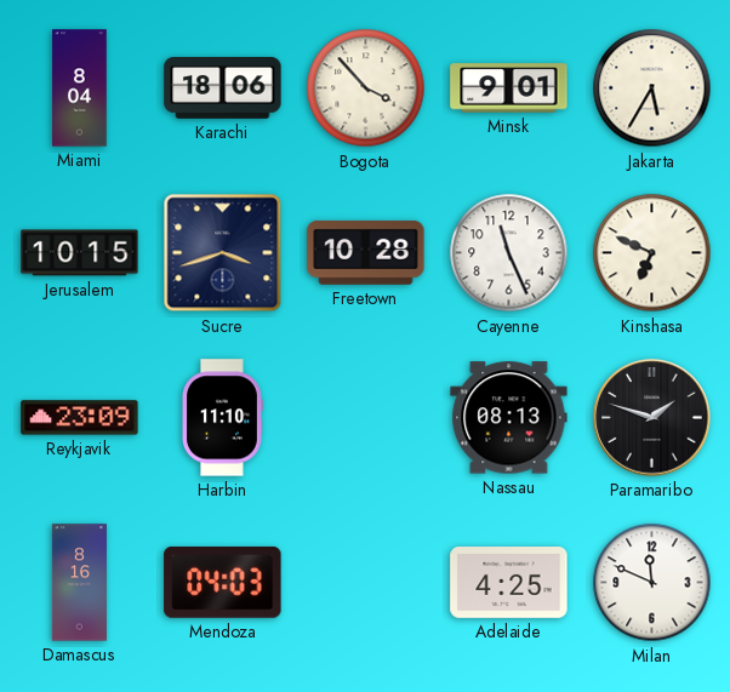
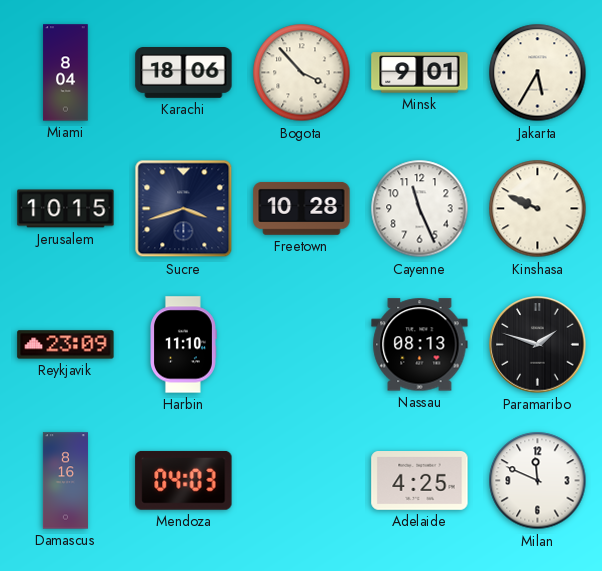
Kinshasa: 6:49 -> 9:49 (538, 209)
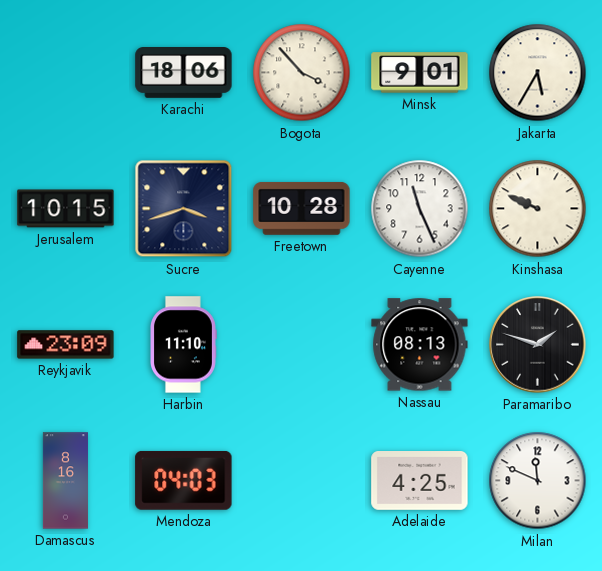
Miami: 8:04 -> none (66, 73)
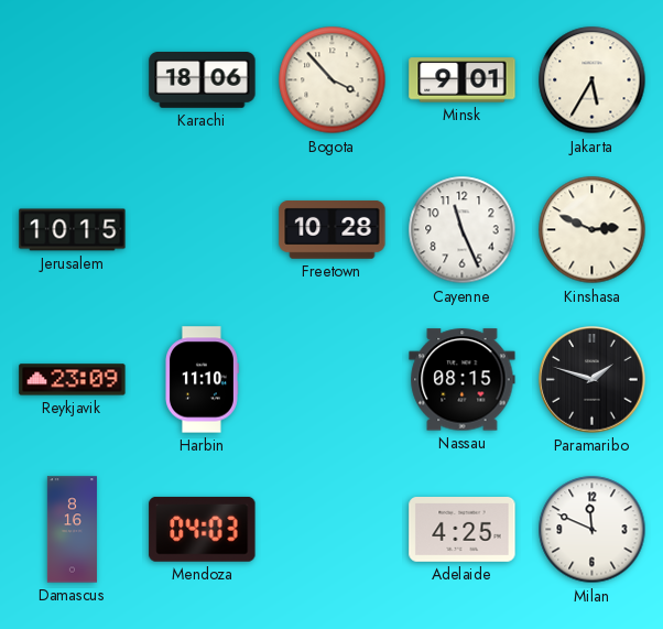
Sucre: 3:42 -> none (184, 209)
Kinshasa: 9:49 -> 2:49 (593, 230)
Nassau: 08:13 -> 08:15 (463, 380)
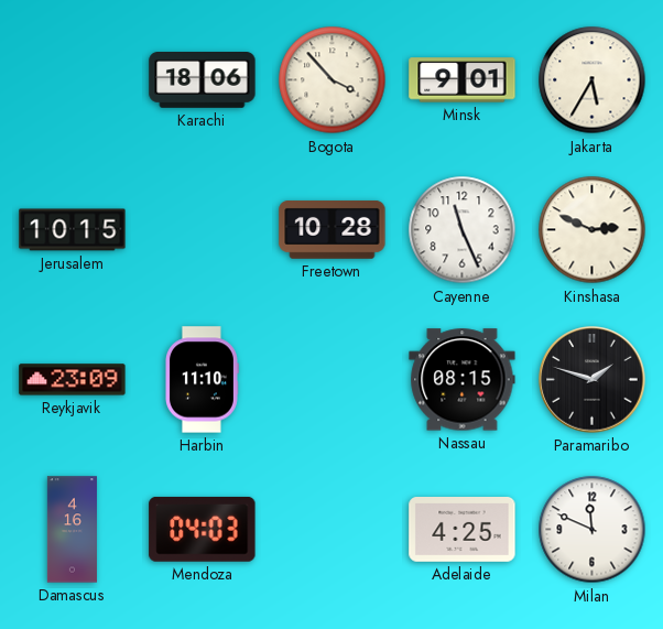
Damascus: 8:16 -> 4:16 (72, 530)
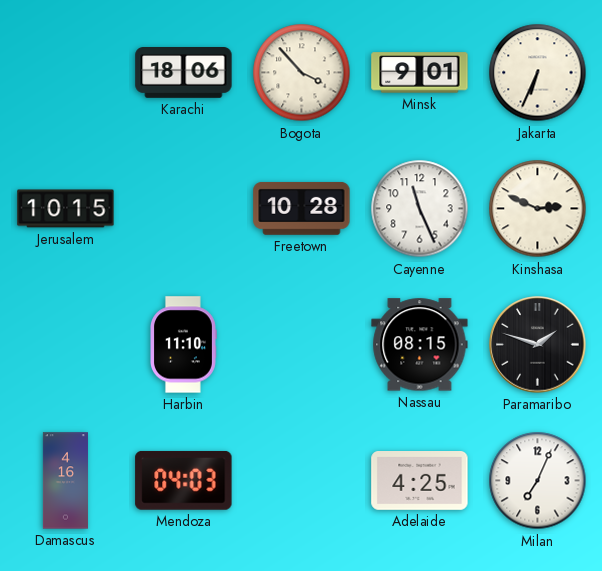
Jakarta: 5:35 -> 6:34 (538, 73)
Reykjavik: 23:09 -> none (73, 380)
Milan: 11:49 -> 7:04 (538, 481)
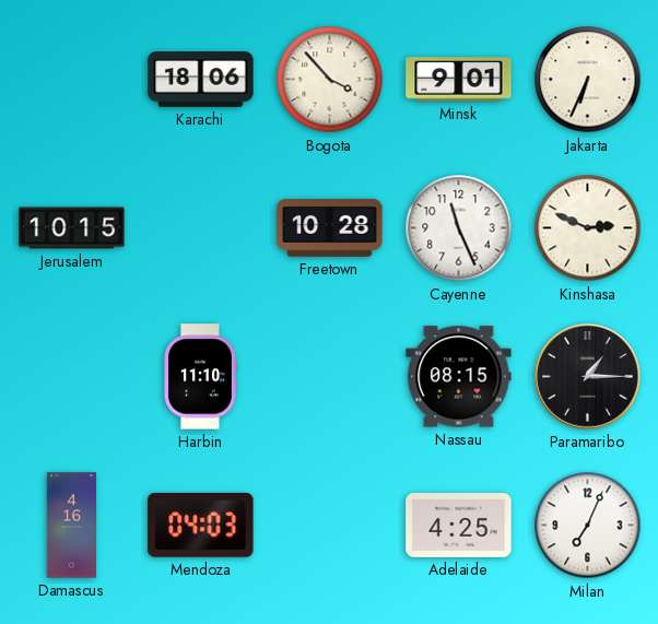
Paramaribo: 1:48 -> 1:15 (588, 377)
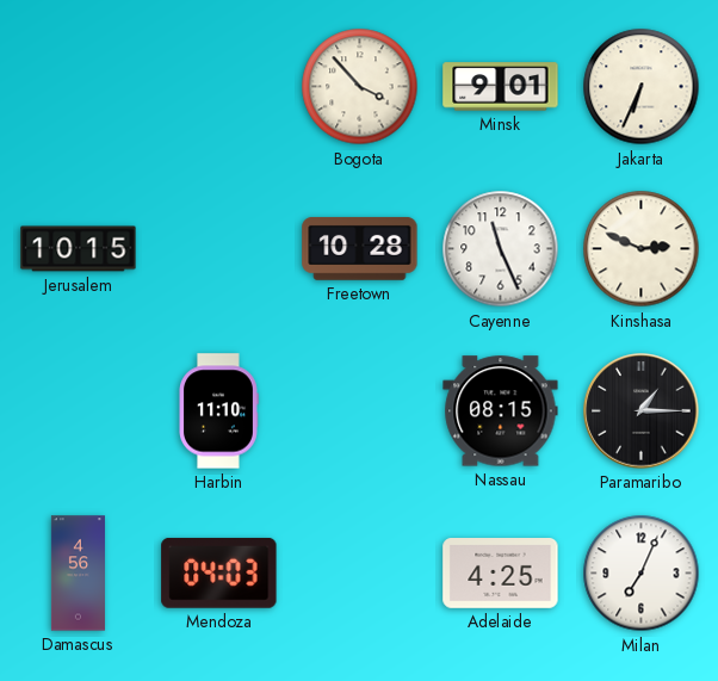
Karachi: 18:06 -> none (201, 80)
Damascus: 4:16 -> 4:56 (78, 574)
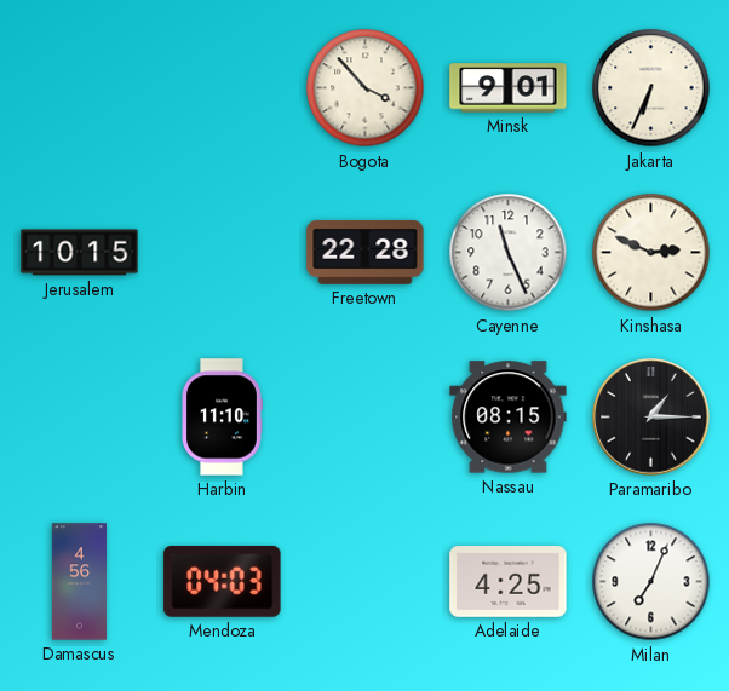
Freetown: 10:28 -> 22:28 (366, 252)
